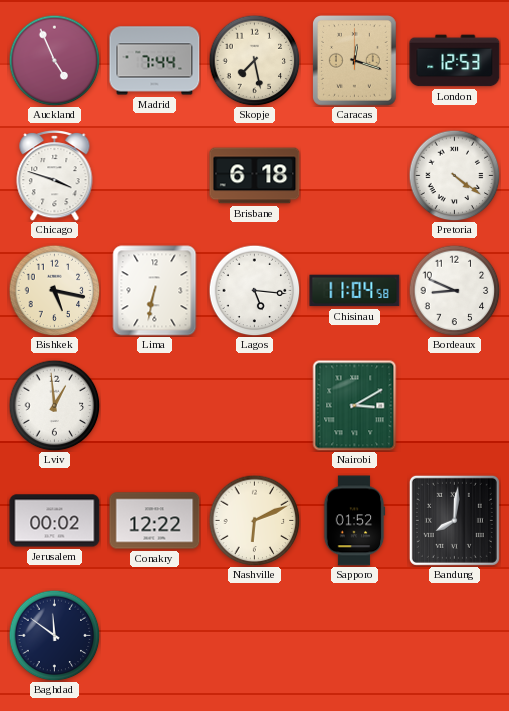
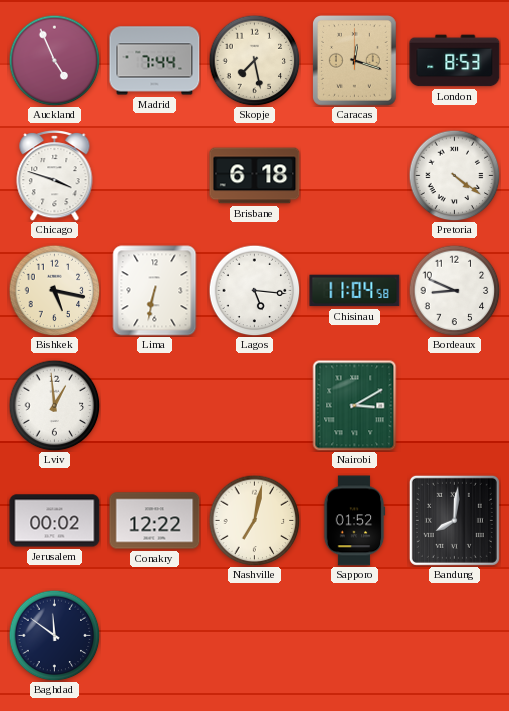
London: 12:53 -> 8:53 (455, 61)
Nashville: 6:11 -> 7:02 (254, 520)
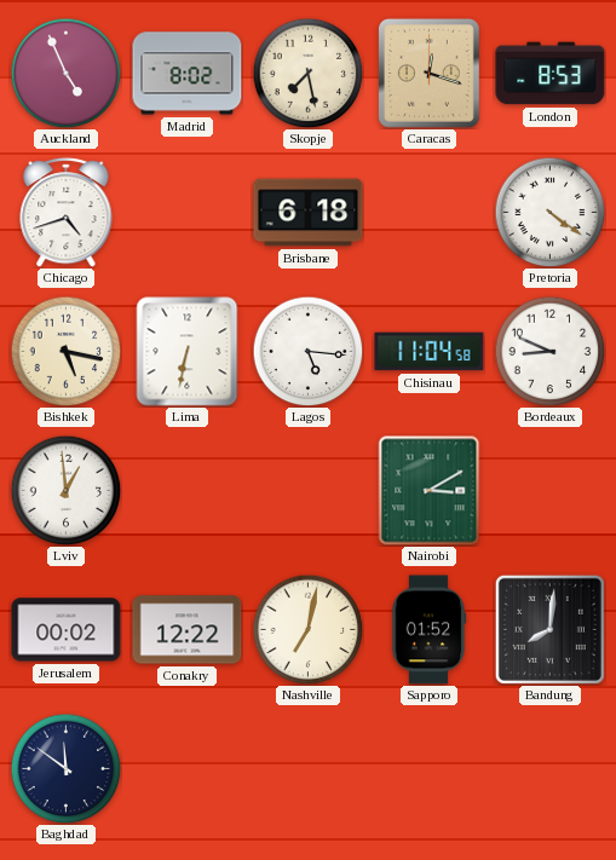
Madrid: 7:44 -> 8:02 (188, 74)
Chicago: 3:48 -> 4:42 (67, 213)
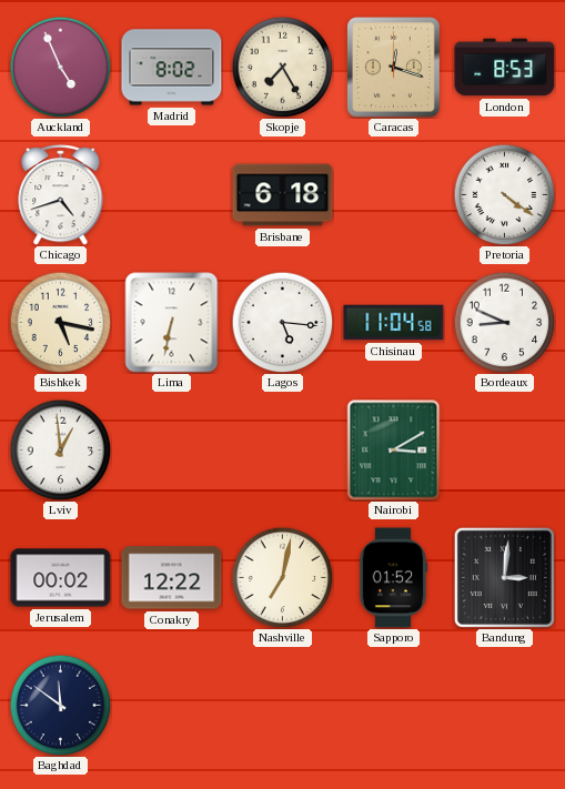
Skopje: 7:28 -> 7:25 (282, 67)
Bandung: 8:01 -> 3:01 (504, 577)
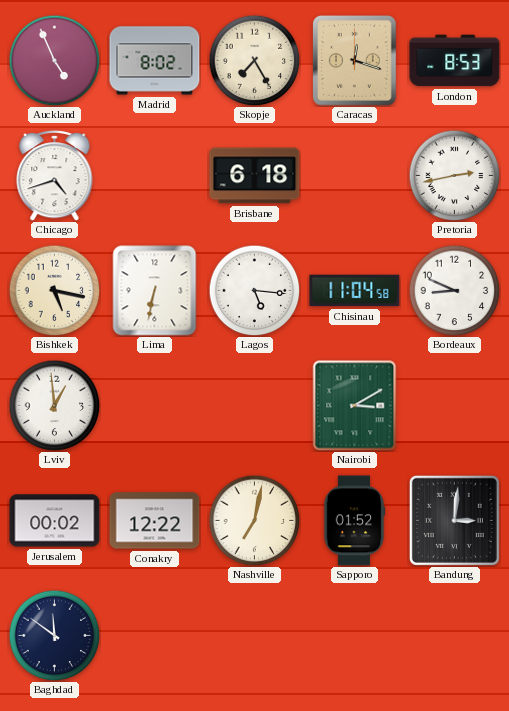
Pretoria: 4:21 -> 2:43 (454, 175)
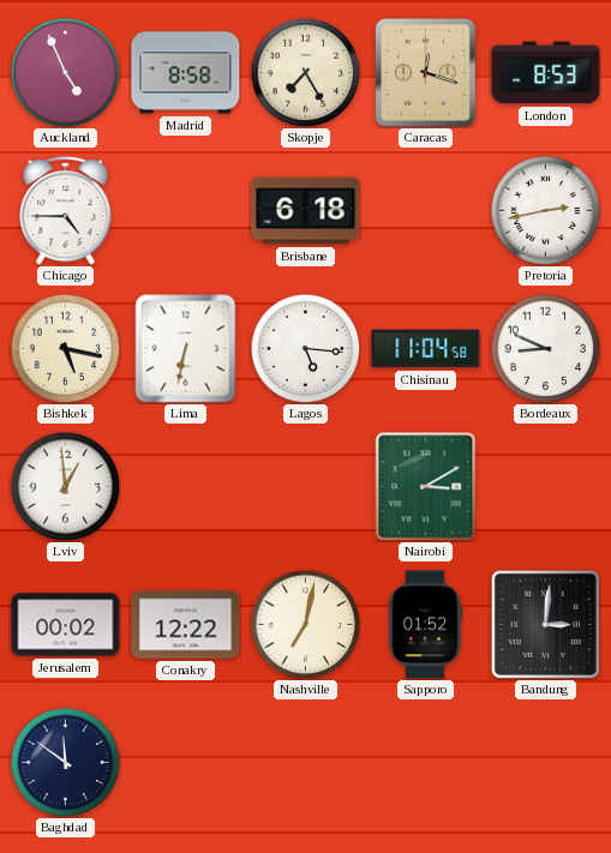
Madrid: 8:02 -> 8:58 (186, 73)
Chicago: 4:42 -> 4:45 (66, 211)
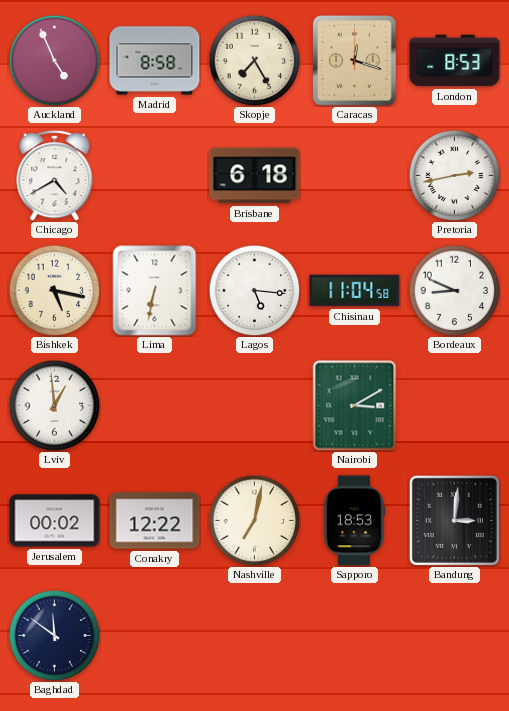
Chicago: 4:45 -> 4:40 (55, 176)
Sapporo: 01:52 -> 18:53 (354, 521)
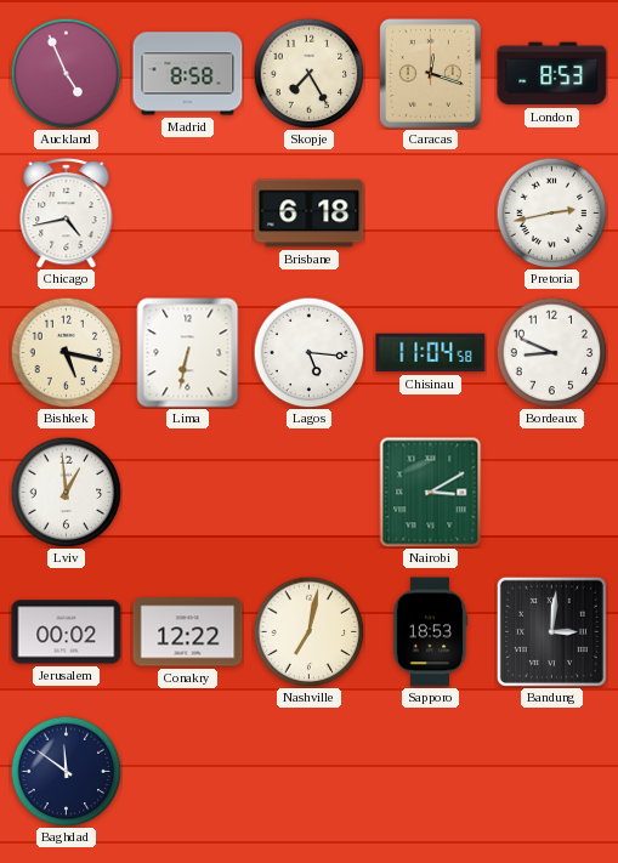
Chicago: 4:40 -> 4:43 (67, 214)
